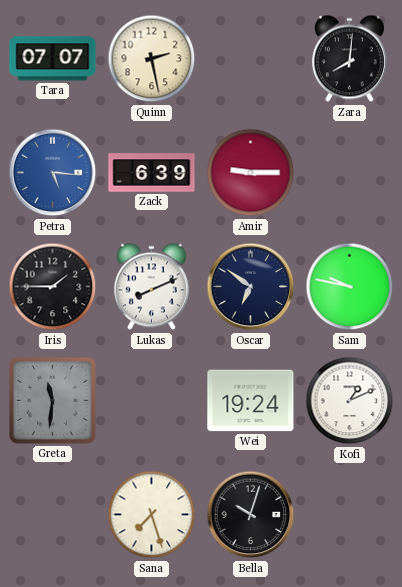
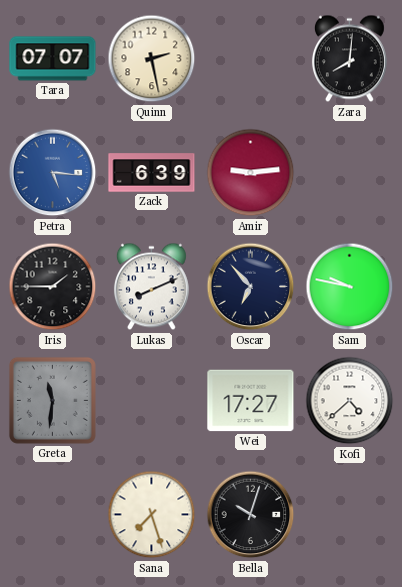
Amir: 9:15 -> 9:14 (251, 173)
Oscar: 6:51 -> 6:53 (251, 287)
Wei: 19:24 -> 17:27 (251, 401)
Kofi: 1:11 -> 4:38 (350, 401)
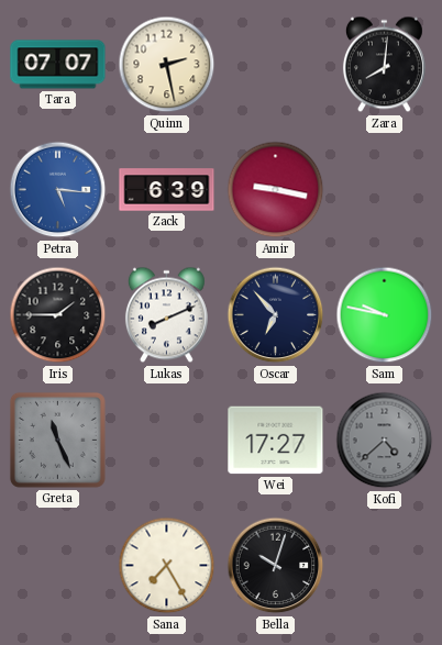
Amir: 9:14 -> 9:17 (276, 190)
Greta: 11:31 -> 11:26 (57, 440)
Kofi dial: white -> grey (385, 441)
Sana: 7:27 -> 7:25 (167, 566)
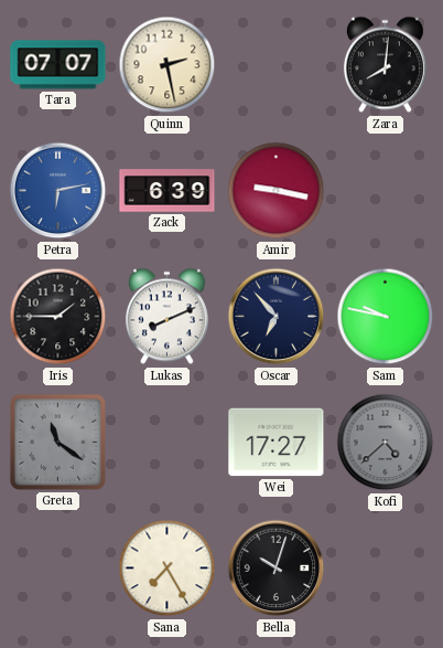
Petra: 5:16 -> 6:13 (58, 191)
Greta: 11:26 -> 11:21 (57, 442)
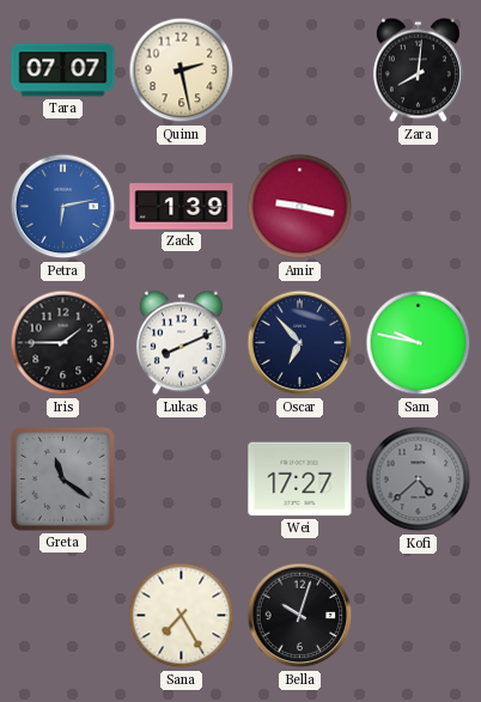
Zack: 6:39 -> 1:39 (182, 207)
